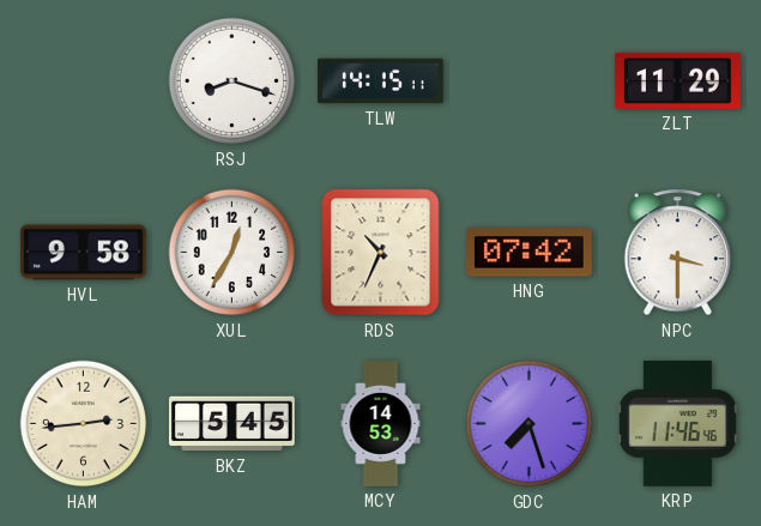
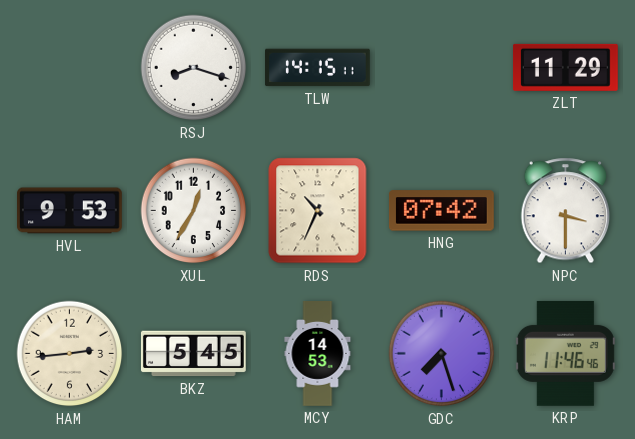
HVL: 9:58 -> 9:53 (70, 211)
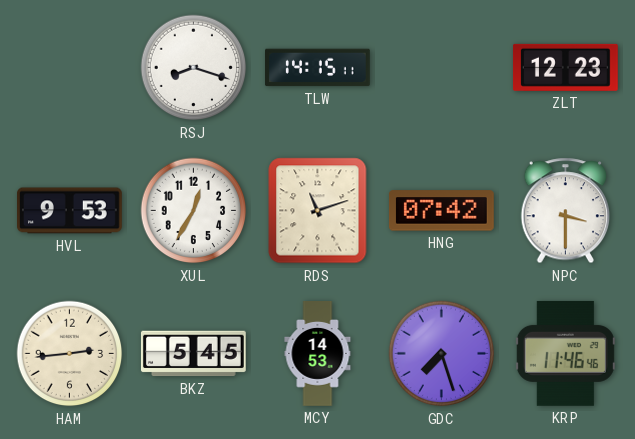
ZLT: 11:29 -> 12:23 (565, 67)
RDS: 10:34 -> 11:12 (318, 211)
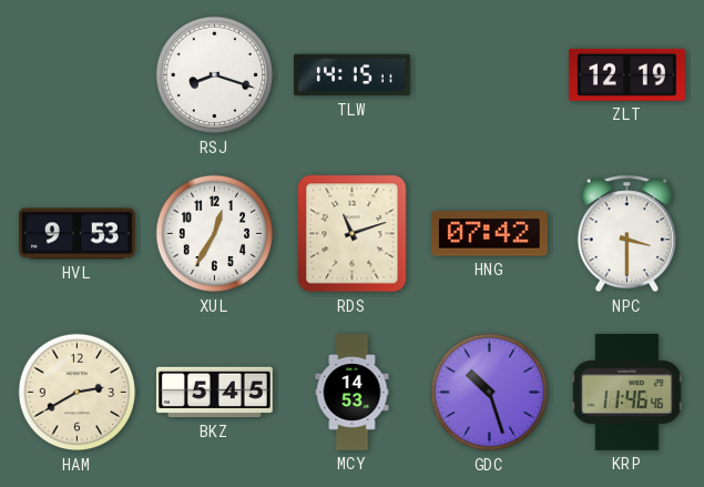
ZLT: 12:23 -> 12:19 (626, 74)
HAM: 2:44 -> 2:40 (78, 393)
GDC: 7:27 -> 10:27 (490, 393)
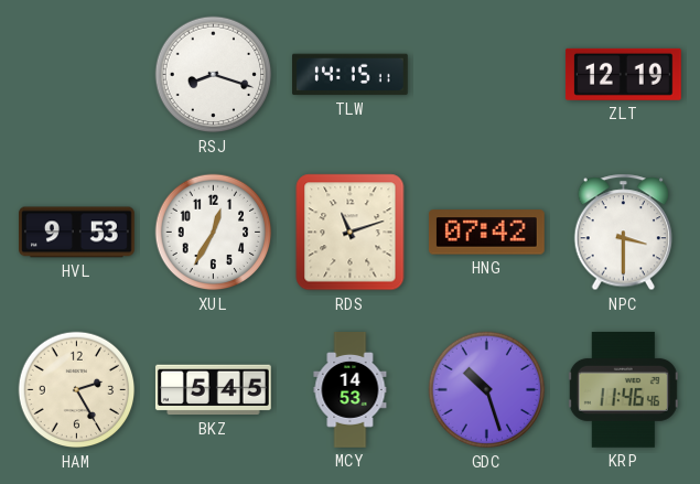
HAM: 2:40 -> 2:25 (77, 390)
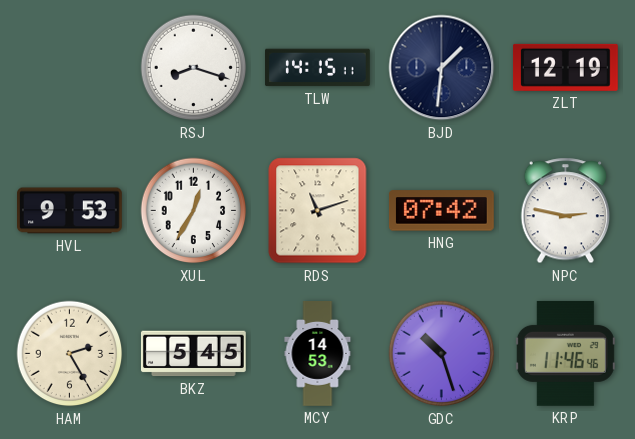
BJD: none -> 1:31 (442, 68)
NPC: 3:30 -> 2:47 (566, 211)
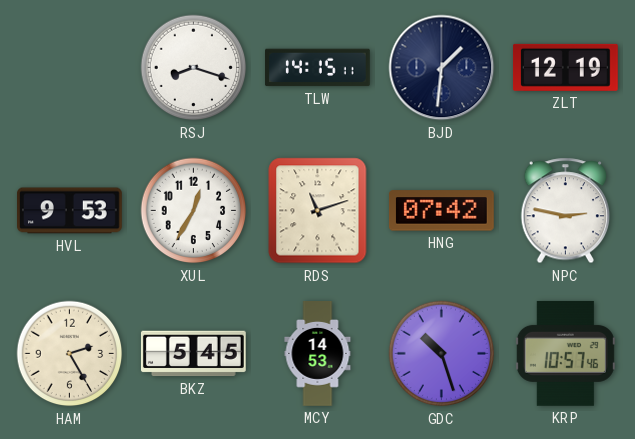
KRP: 11:46 -> 10:57 (565, 353)
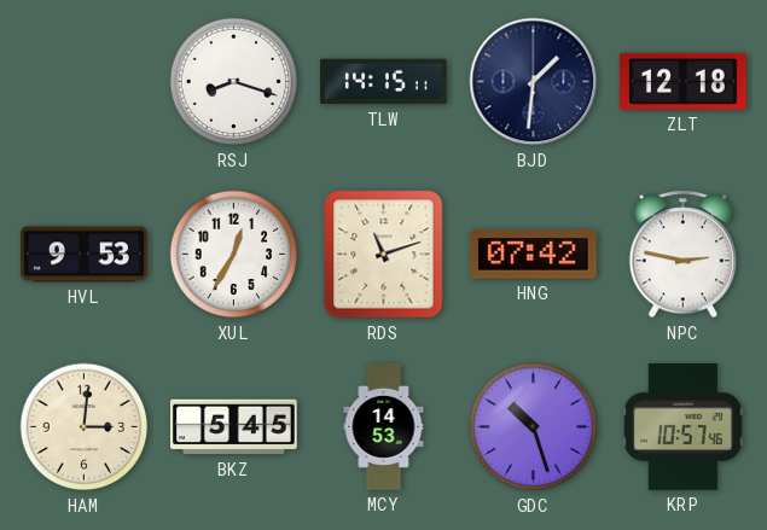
ZLT: 12:19 -> 12:18 (682, 81)
HAM: 2:25 -> 3:01 (85, 427)
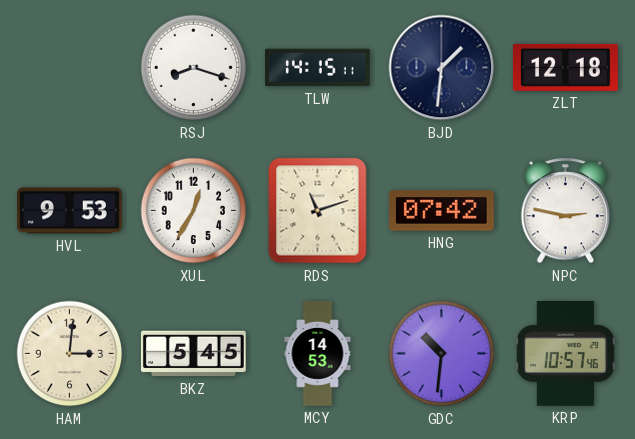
GDC: 10:27 -> 10:31 (442, 354)
